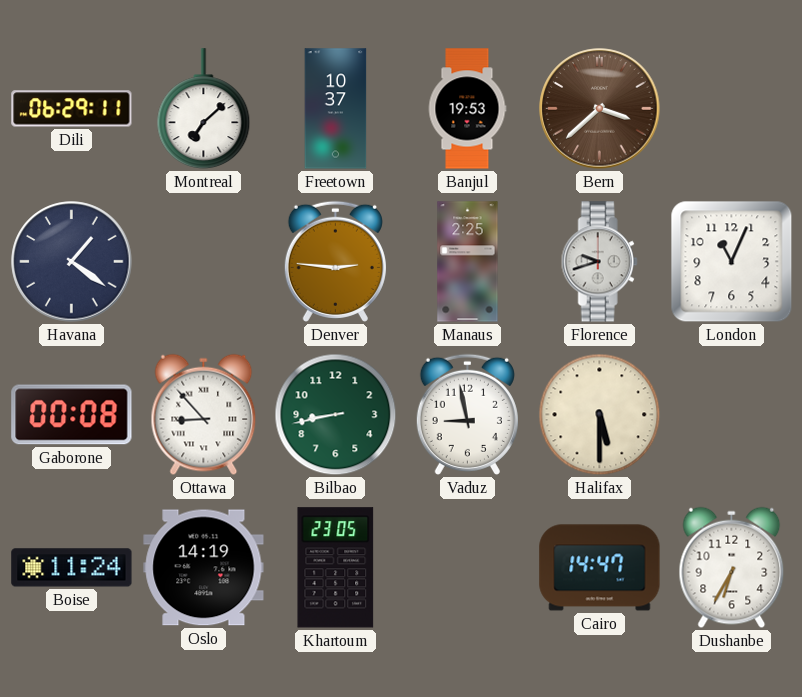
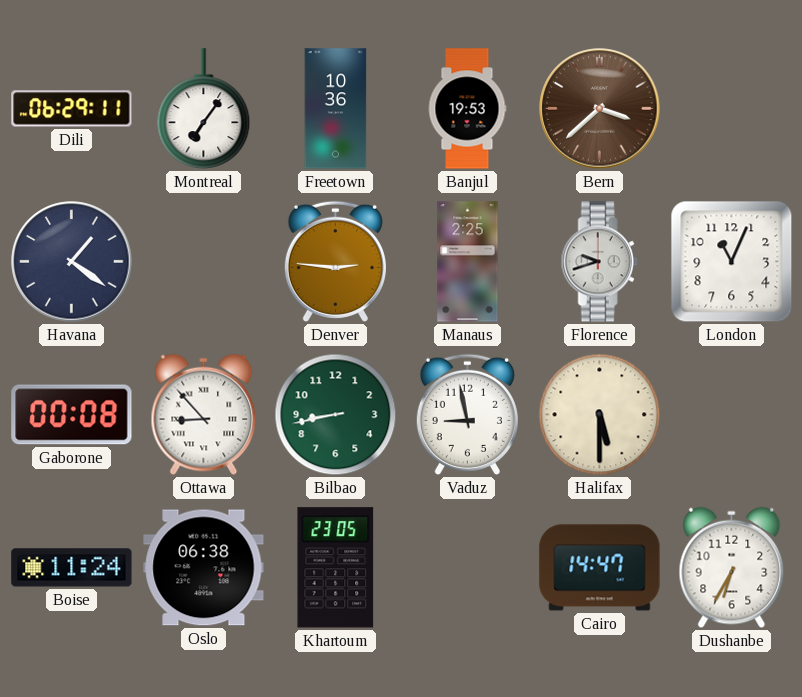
Montreal: 7:08 -> 7:06 (204, 109)
Freetown: 10:37 -> 10:36 (336, 109)
Oslo: 14:19 -> 06:38 (204, 568)
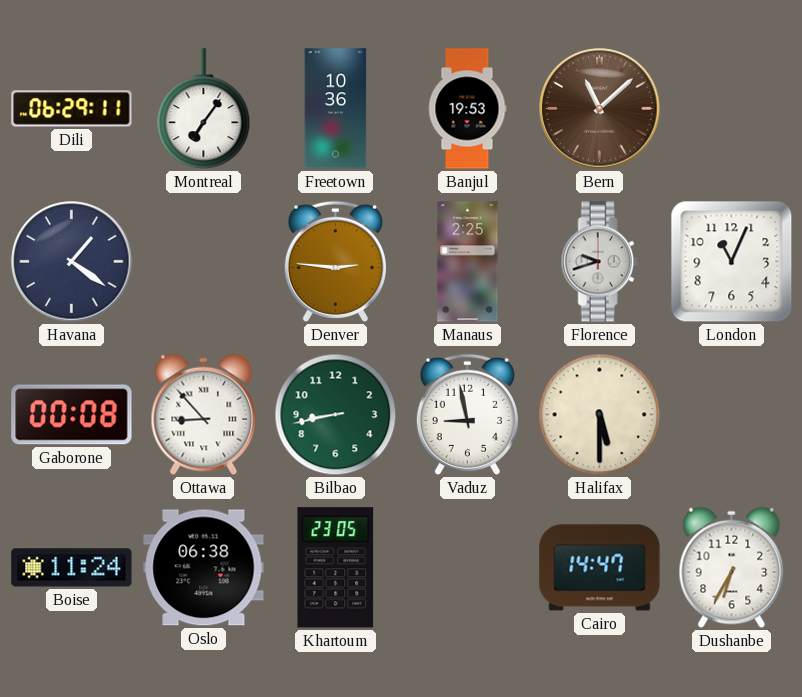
Bern: 3:38 -> 11:08 (600, 109)
